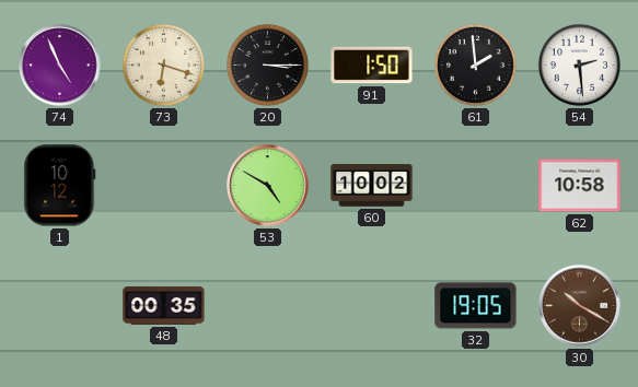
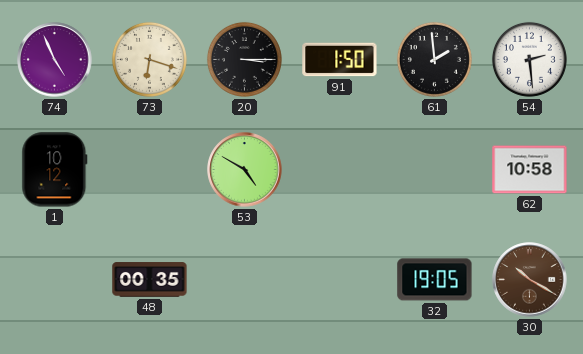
60: 10:02 -> none (372, 186)
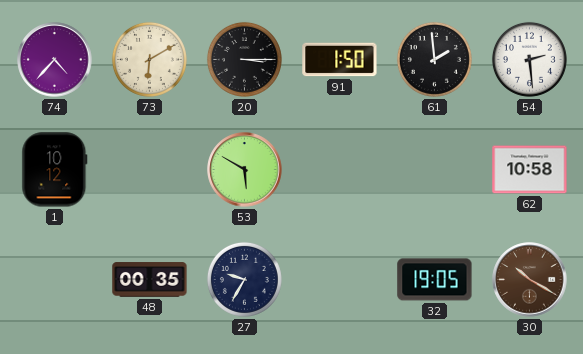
74: 4:56 -> 4:37 (55, 60)
73: 6:18 -> 6:10 (149, 59)
53: 4:50 -> 5:50 (245, 170)
27: none -> 9:35 (244, 279)
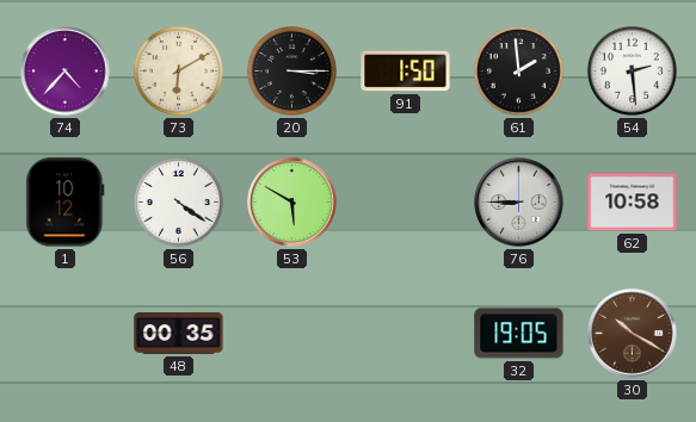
56: none -> 4:21 (178, 201)
76: none -> 8:45 (519, 203)
27: 9:35 -> none (244, 279)
